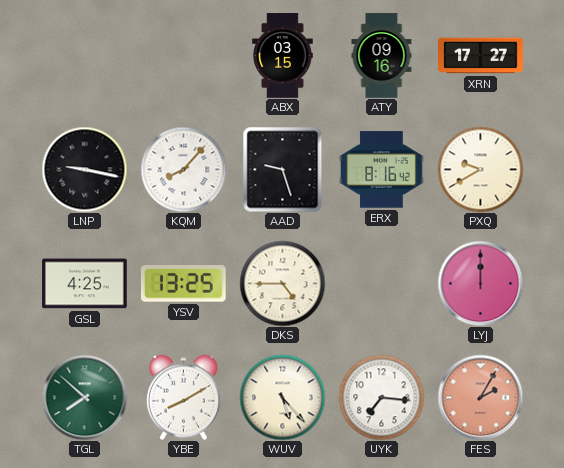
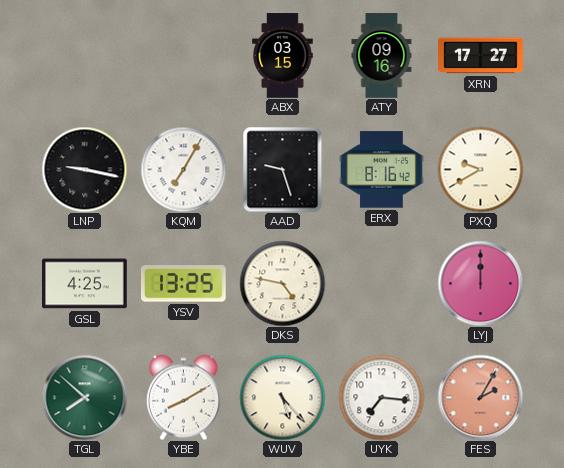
KQM: 8:07 -> 7:05 (183, 169)
DKS: 4:45 -> 4:47 (282, 283)
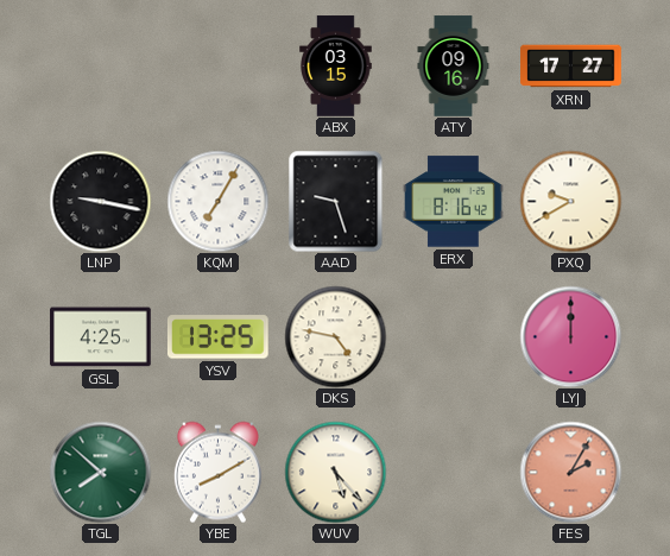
UYK: 7:16 -> none (381, 397)
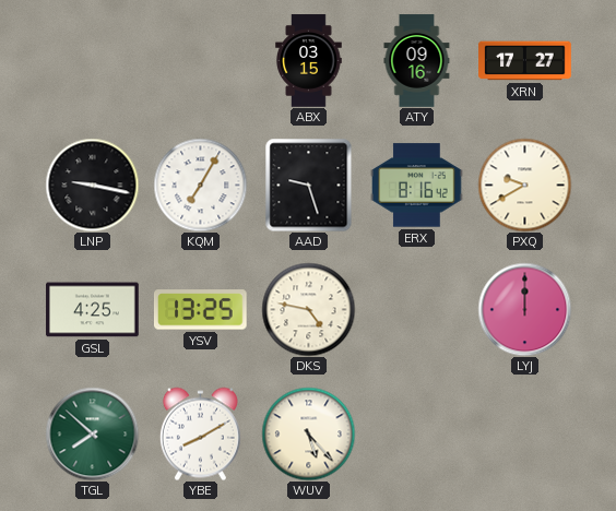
FES: 2:05 -> none (570, 472)
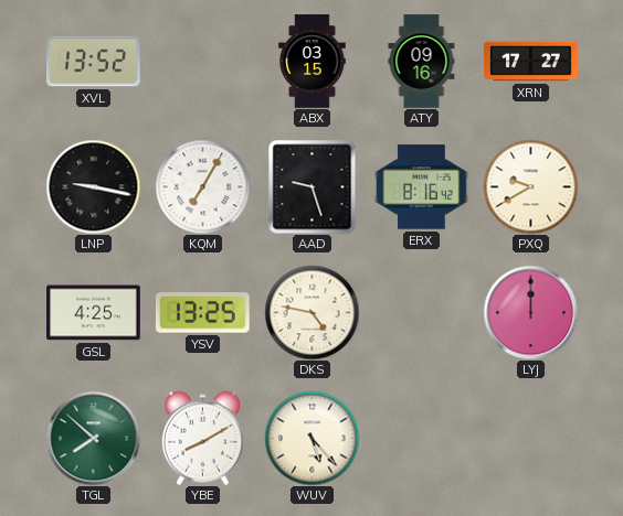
XVL: none -> 13:52 (94, 62)
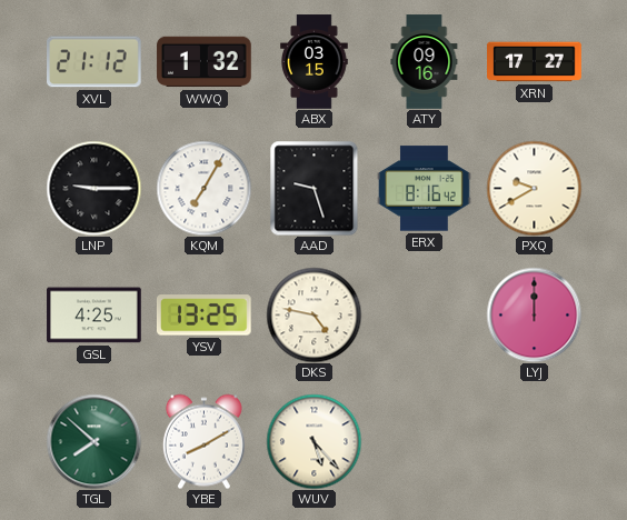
XVL: 13:52 -> 21:12 (94, 62)
WWQ: none -> 1:32 (205, 62)
LNP: 9:17 -> 9:15 (93, 188)
